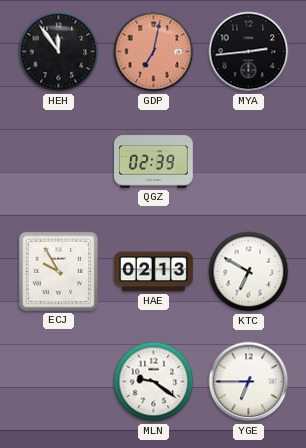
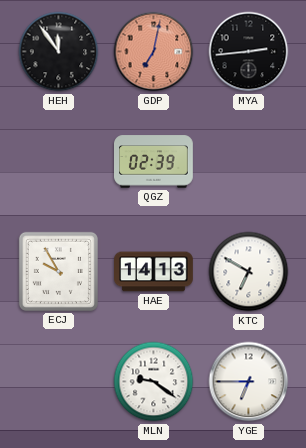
HAE: 02:13 -> 14:13 (154, 272)
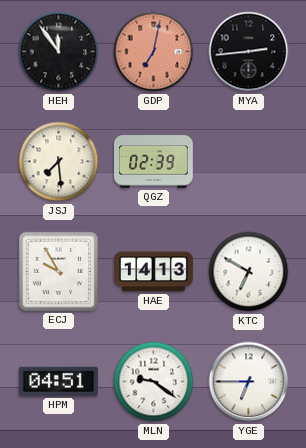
JSJ: none -> 7:29 (59, 162)
HPM: none -> 04:51 (58, 381)
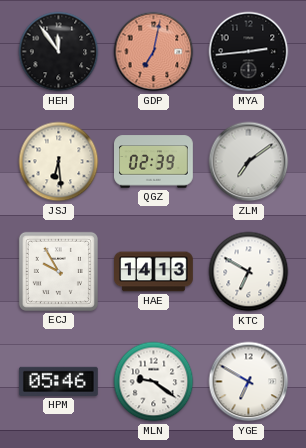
JSJ: 7:29 -> 6:29 (59, 162)
ZLM: none -> 7:09 (249, 162)
HPM: 04:51 -> 05:46 (58, 381)
YGE: 6:45 -> 6:50 (249, 382)
